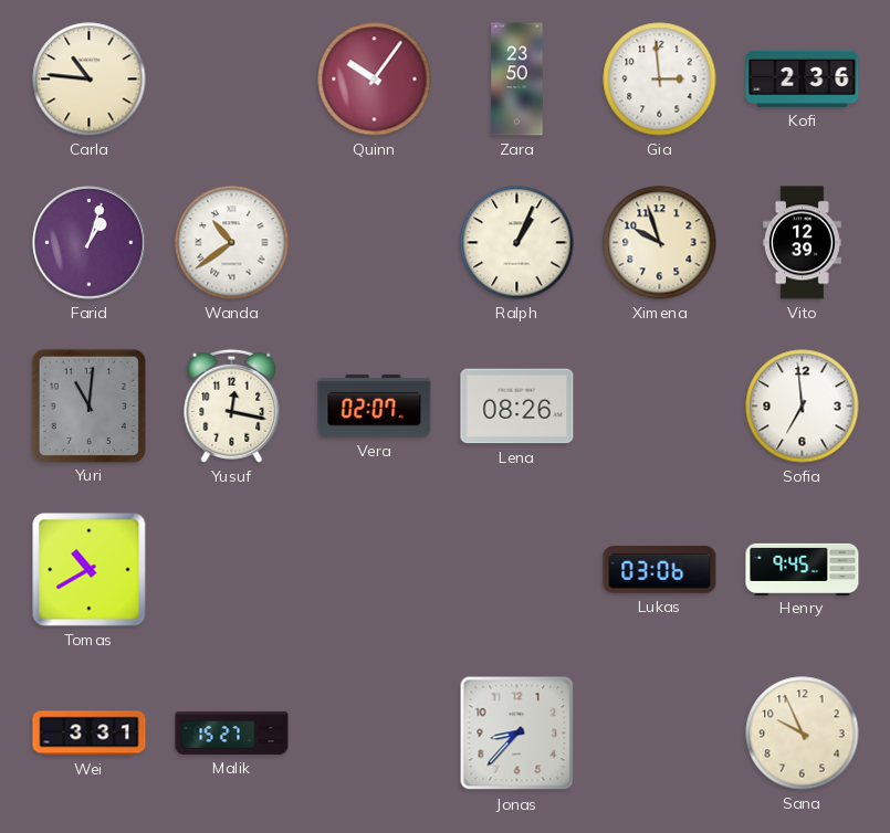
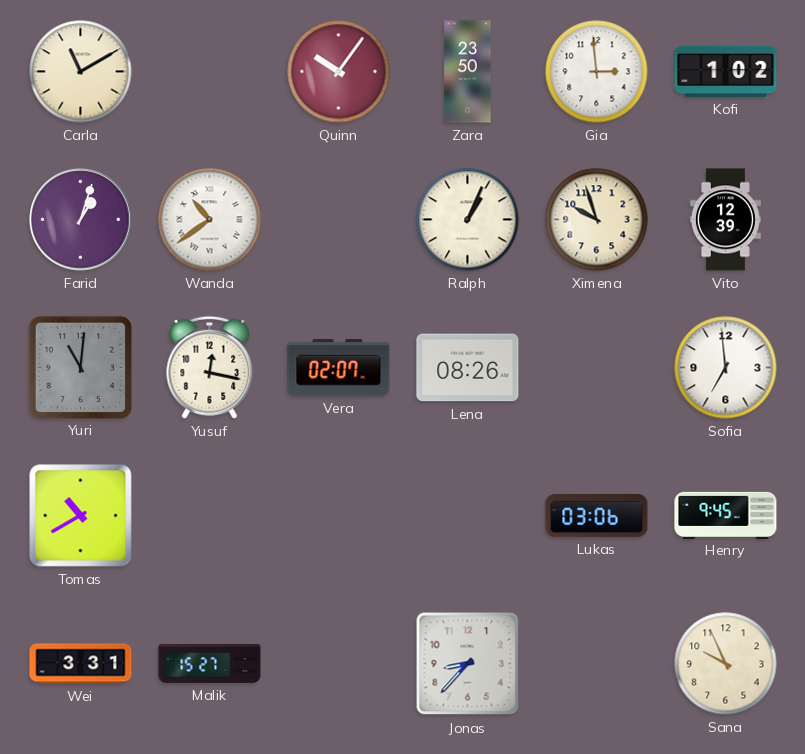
Carla: 10:46 -> 11:10 (81, 72)
Kofi: 2:36 -> 1:02 (726, 71)
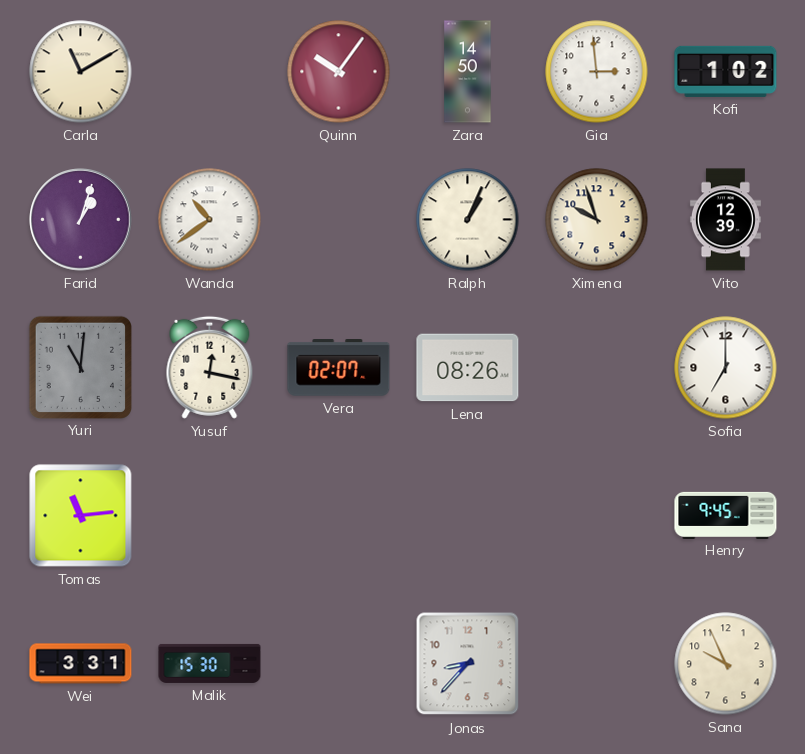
Zara: 23:50 -> 14:50 (468, 72)
Sofia: 6:59 -> 7:00 (726, 368)
Tomas: 10:40 -> 11:14 (81, 516)
Lukas: 03:06 -> none (597, 516)
Malik: 15:27 -> 15:30 (210, 663)
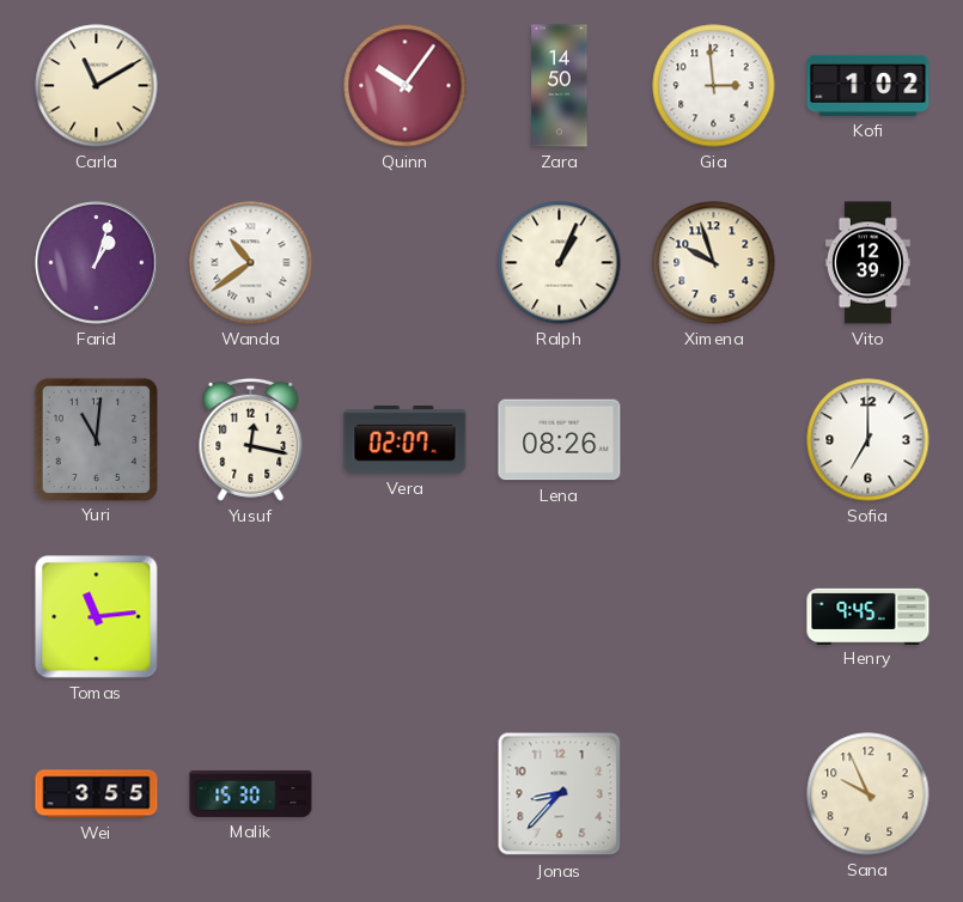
Wei: 3:31 -> 3:55 (97, 794)
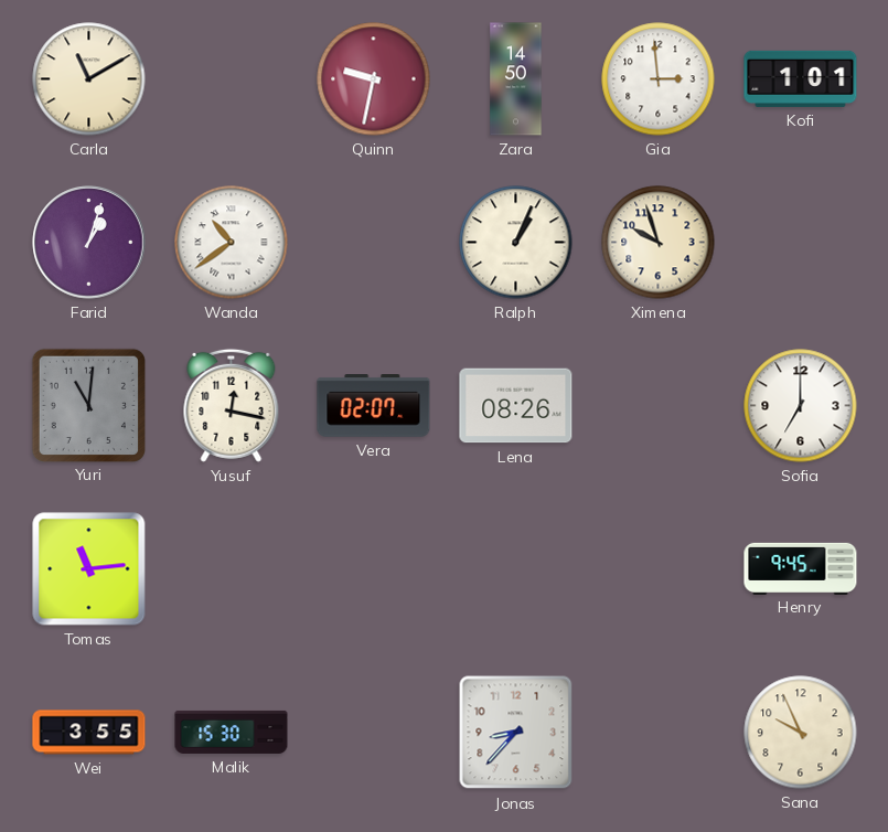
Quinn: 10:06 -> 9:32 (374, 79)
Kofi: 1:02 -> 1:01 (801, 78)
Vito: 12:39 -> none (867, 263)
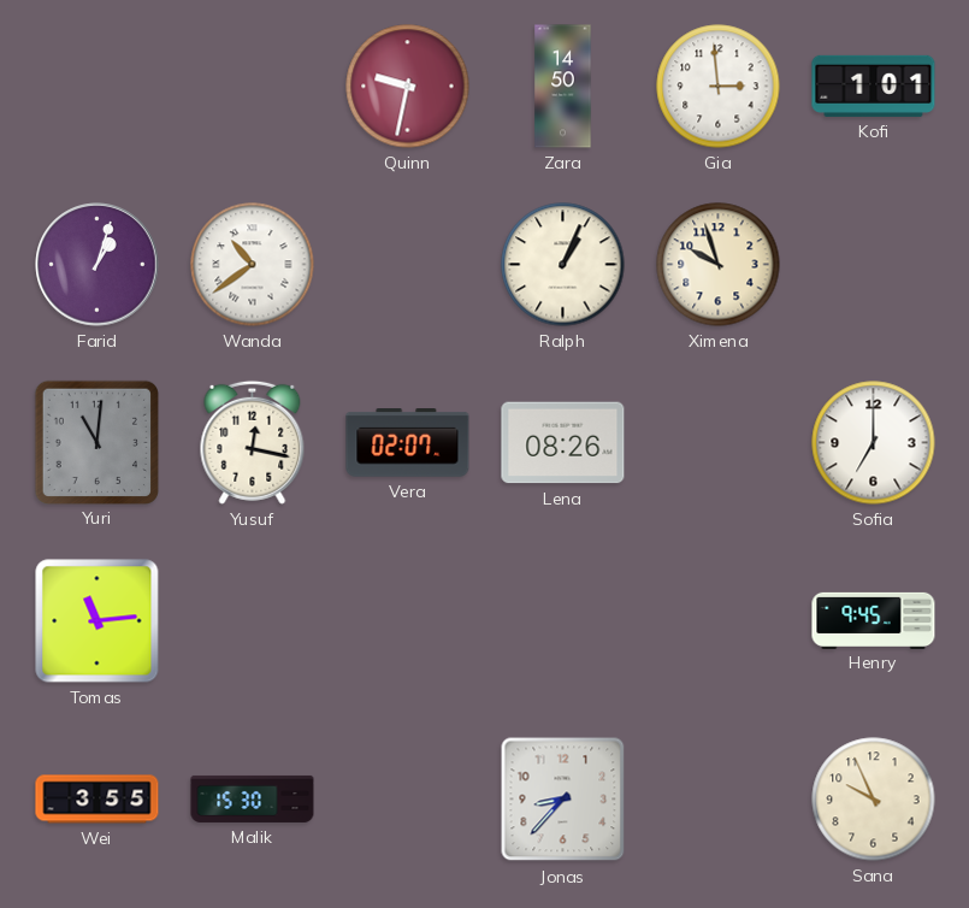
Carla: 11:10 -> none (89, 79)
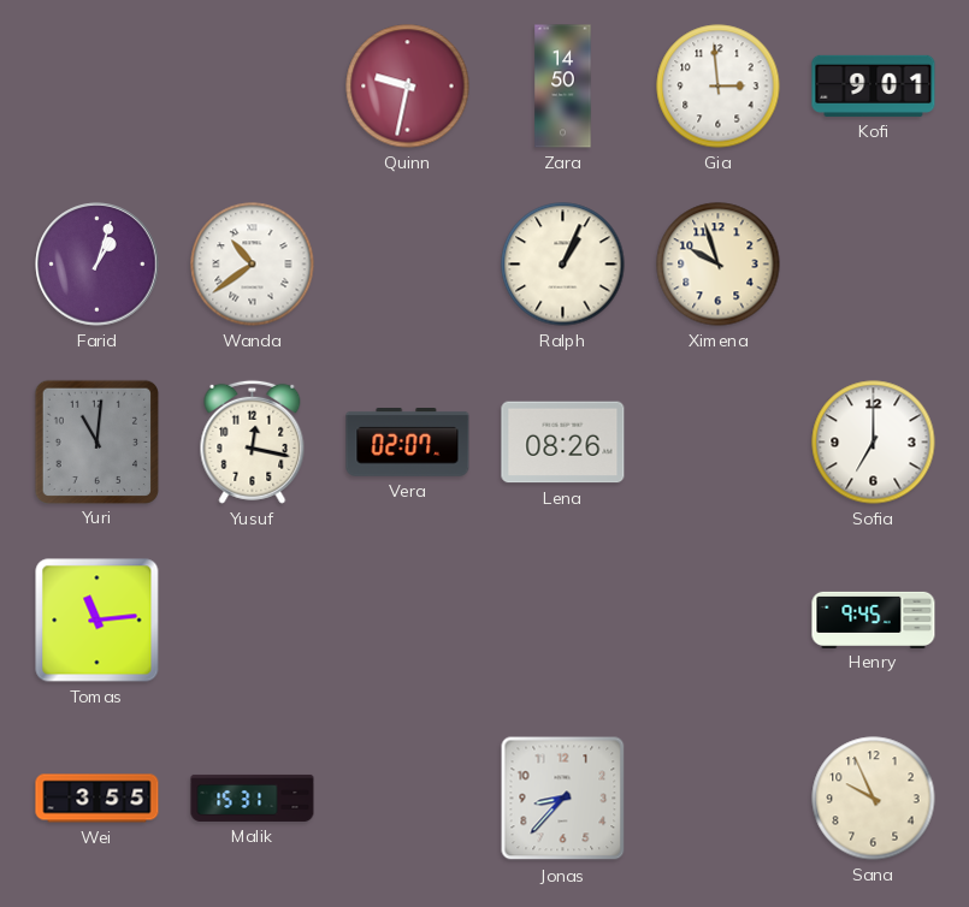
Kofi: 1:01 -> 9:01 (874, 85)
Malik: 15:30 -> 15:31 (253, 798)
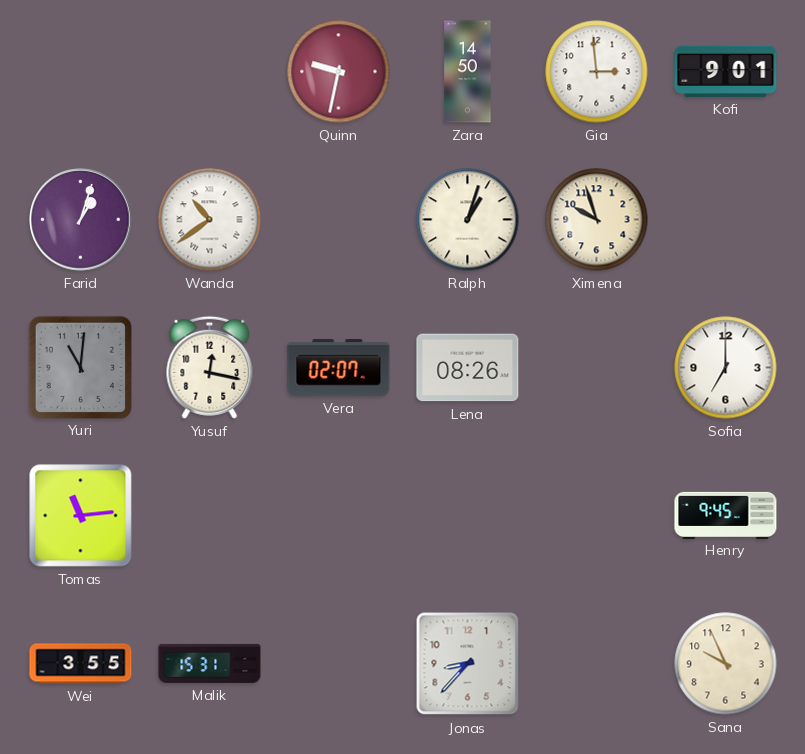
Ralph: 1:04 -> 1:03 (468, 220)
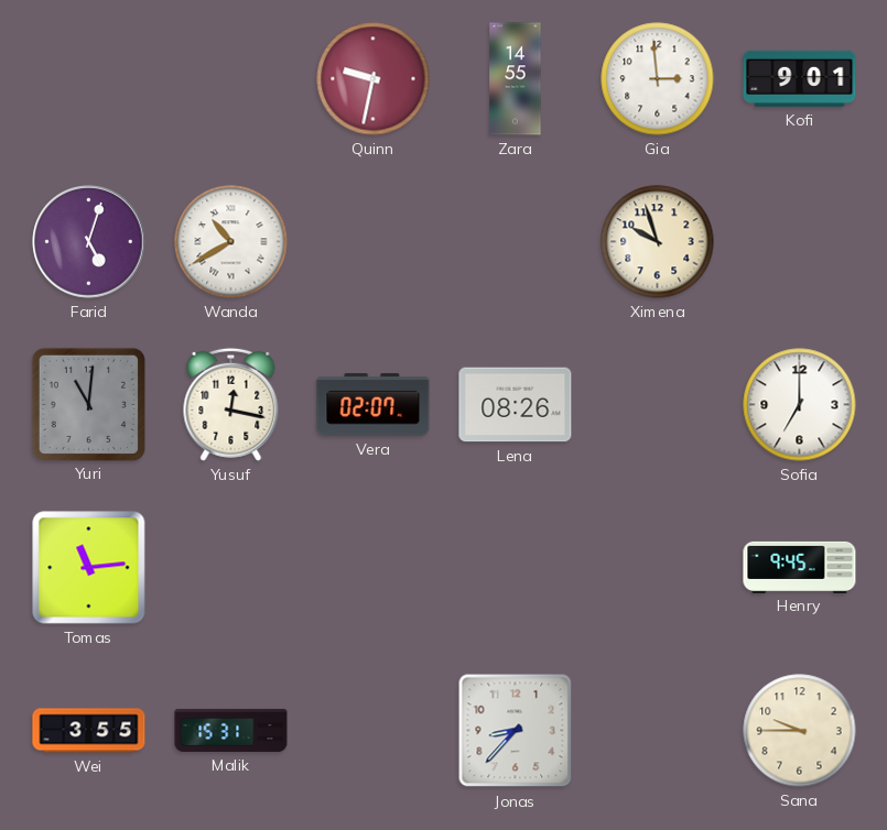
Zara: 14:50 -> 14:55 (516, 79)
Farid: 1:03 -> 5:03 (89, 242)
Wanda: 10:39 -> 10:40 (231, 242)
Ralph: 1:03 -> none (468, 220)
Sana: 9:56 -> 9:45 (800, 731)
